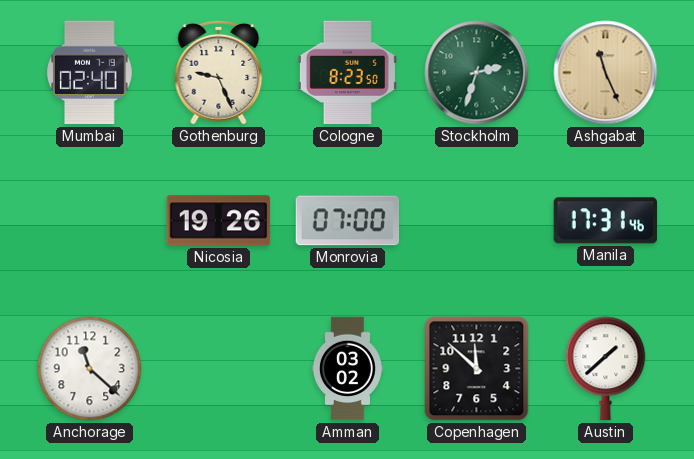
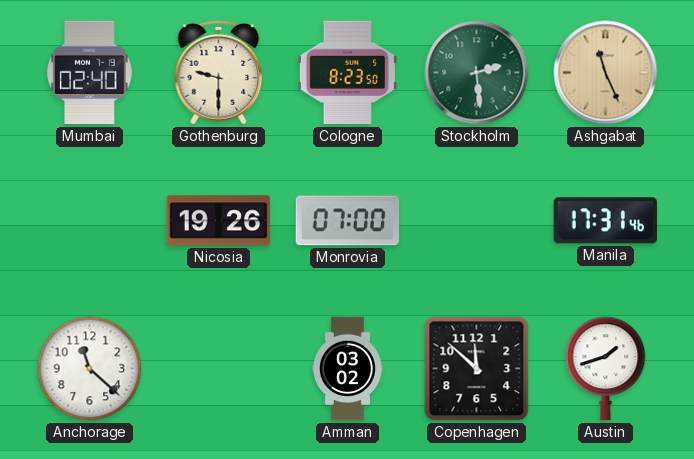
Gothenburg: 9:26 -> 9:30 (219, 72)
Stockholm: 2:33 -> 2:29 (477, 73)
Austin: 1:38 -> 1:42 (606, 369)
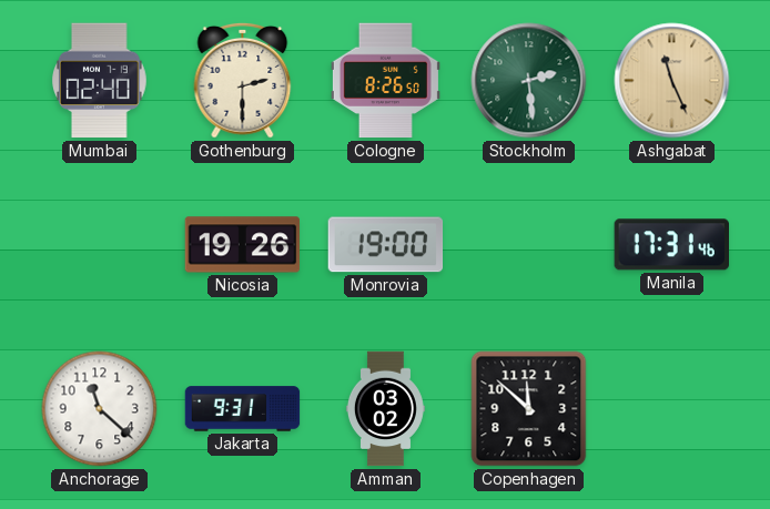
Gothenburg: 9:30 -> 2:30 (243, 80)
Cologne: 8:23 -> 8:26 (385, 81)
Monrovia: 07:00 -> 19:00 (386, 245)
Jakarta: none -> 9:31 (243, 409)
Austin: 1:42 -> none (606, 369)
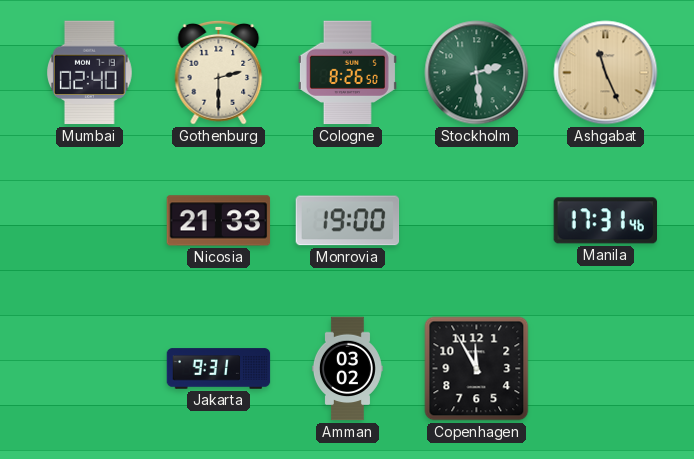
Nicosia: 19:26 -> 21:33 (219, 221)
Anchorage: 11:22 -> none (100, 409)
Copenhagen: 11:52 -> 11:55 (477, 369)
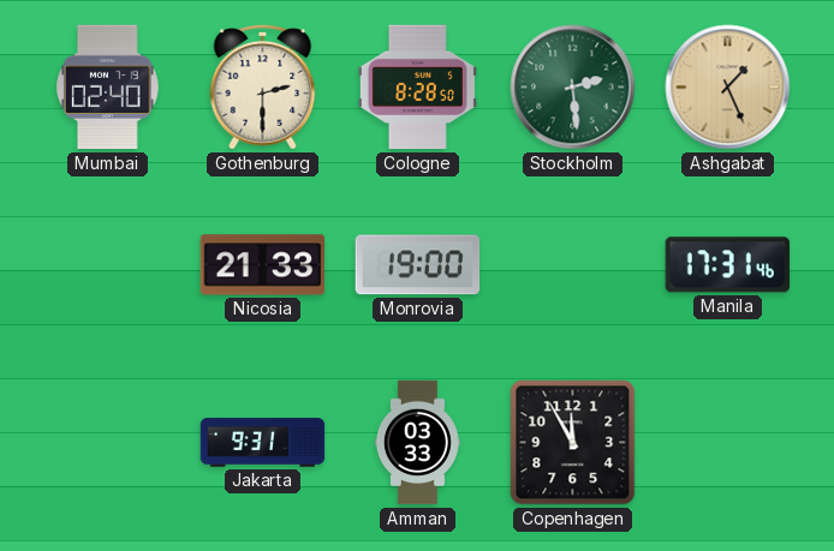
Cologne: 8:26 -> 8:28 (417, 88)
Ashgabat: 11:26 -> 1:26 (728, 88)
Amman: 03:02 -> 03:33 (417, 443)
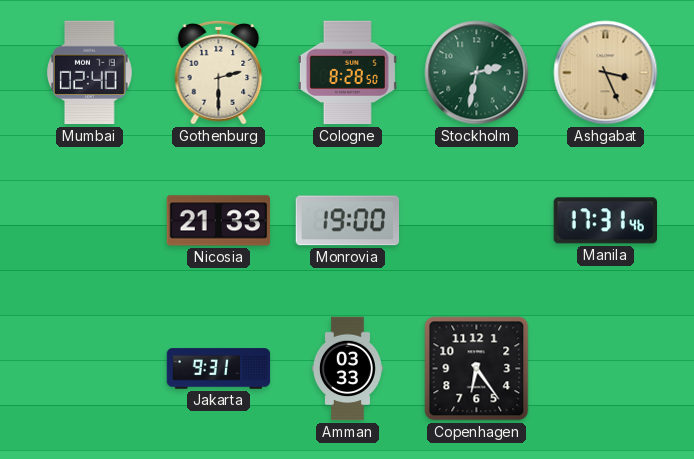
Stockholm: 2:29 -> 2:32 (477, 73)
Ashgabat: 1:26 -> 3:26 (606, 73)
Copenhagen: 11:55 -> 6:24 (477, 369)
